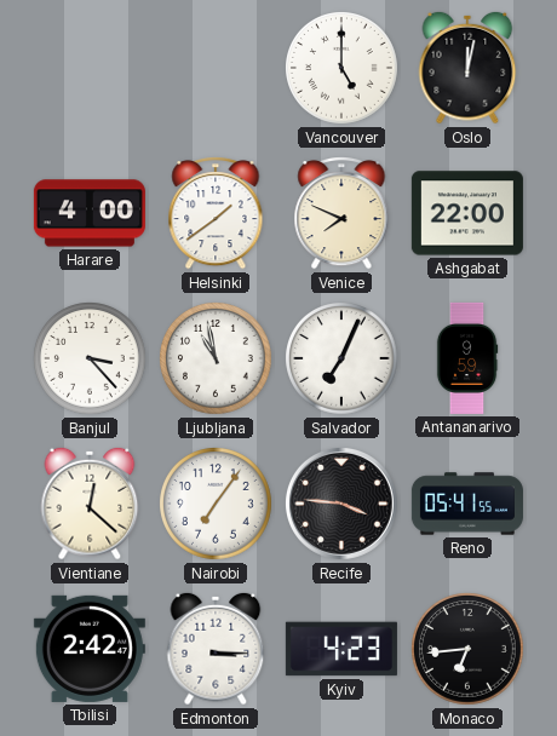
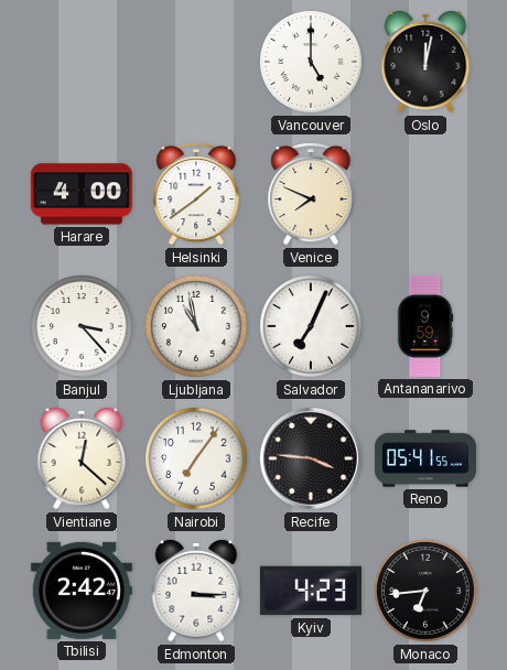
Ashgabat: 22:00 -> none (467, 213)
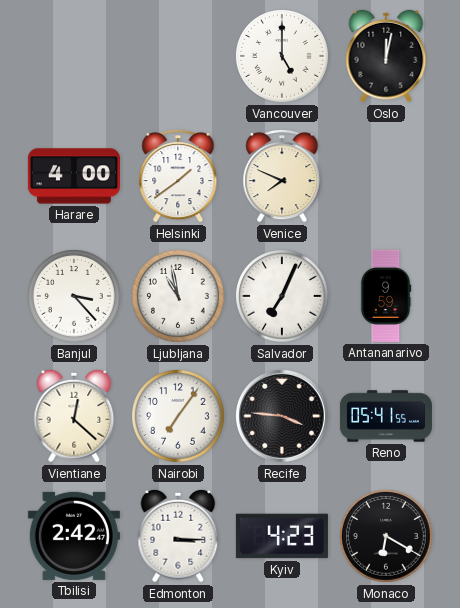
Monaco: 6:44 -> 6:20 (387, 537)
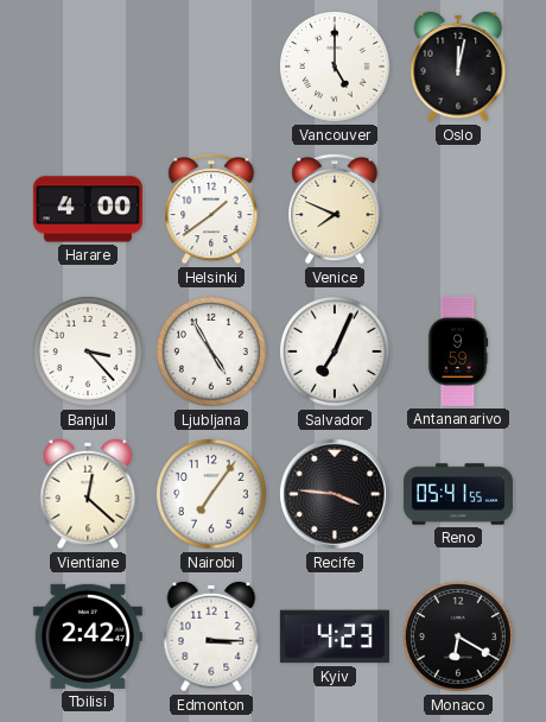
Ljubljana: 10:58 -> 4:55 (212, 353)
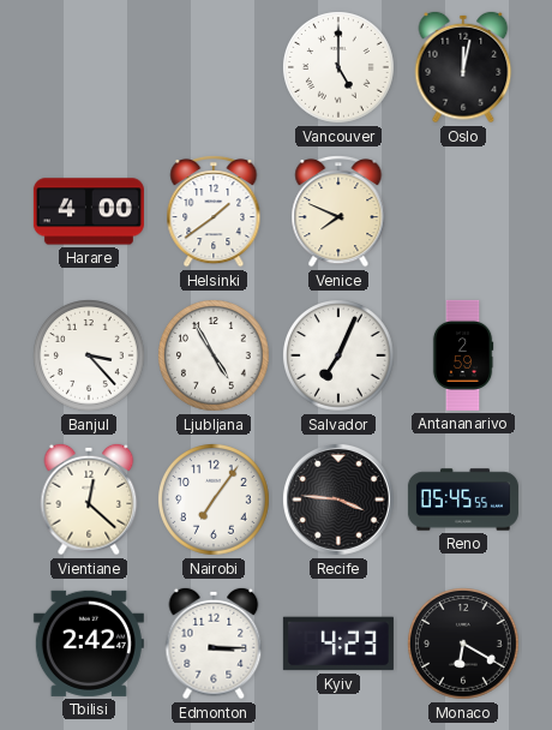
Antananarivo: 9:59 -> 2:59 (463, 355)
Reno: 05:41 -> 05:45 (463, 499)
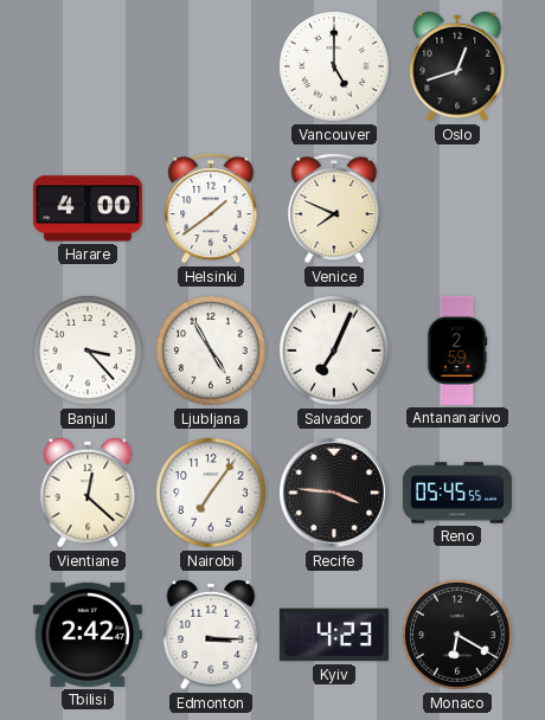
Oslo: 12:02 -> 12:42 (457, 66)
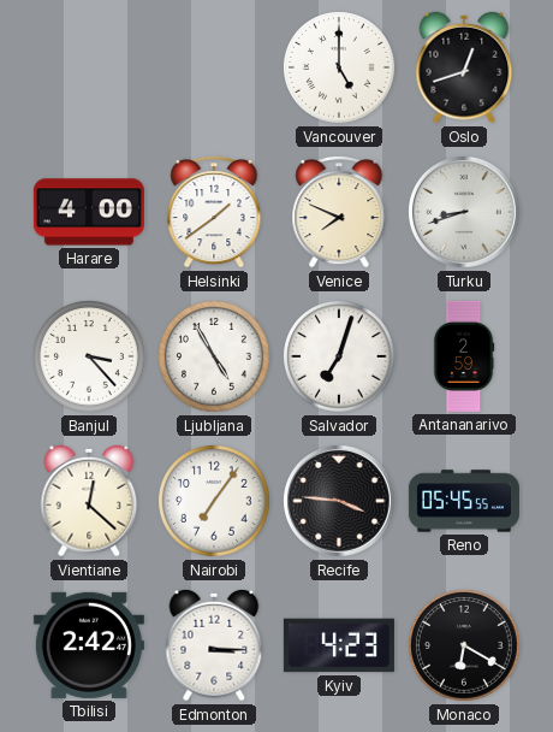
Turku: none -> 8:42 (464, 212)
Salvador: 7:04 -> 7:03 (340, 358)
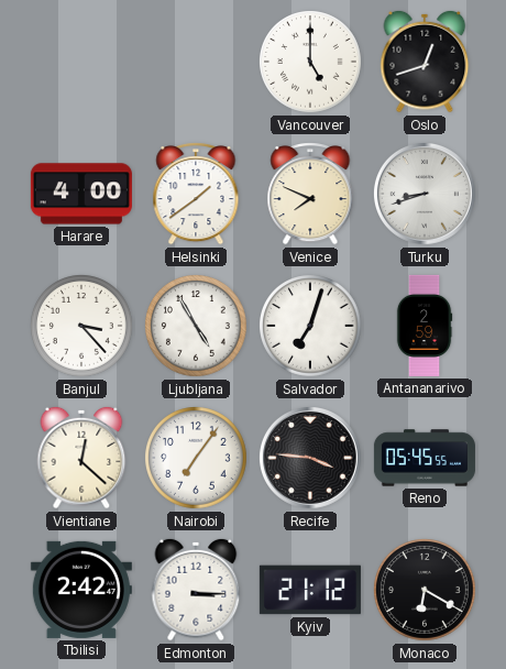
Kyiv: 4:23 -> 21:12 (310, 590)
